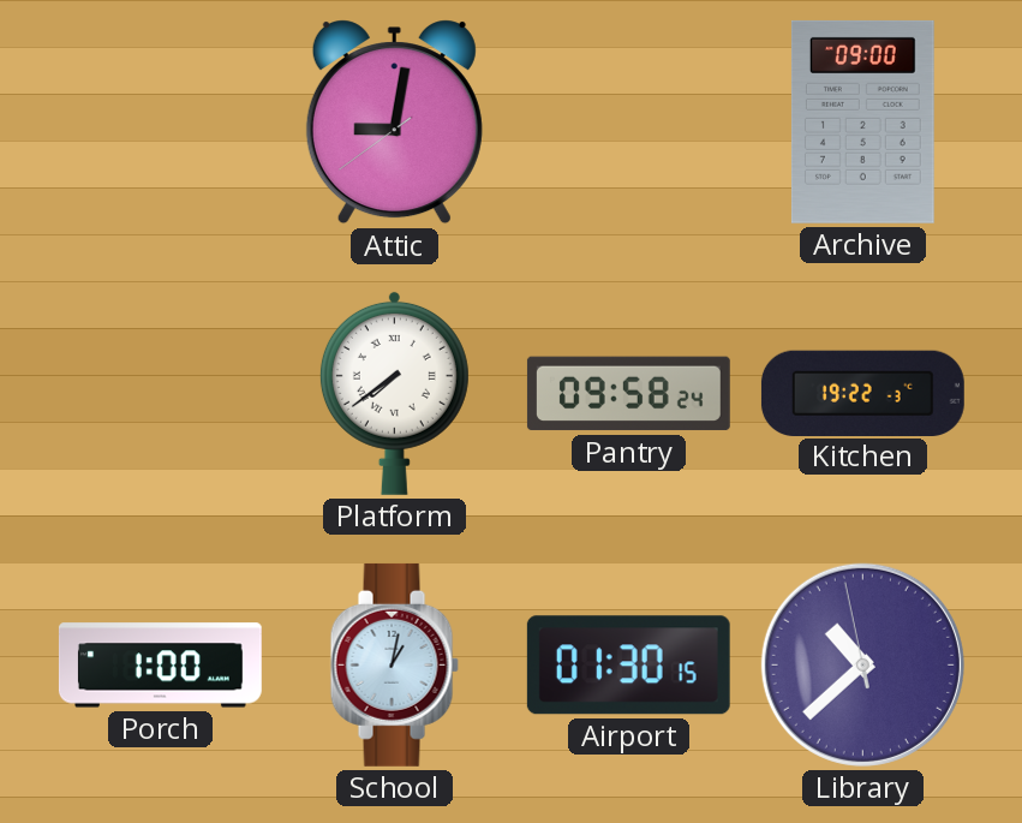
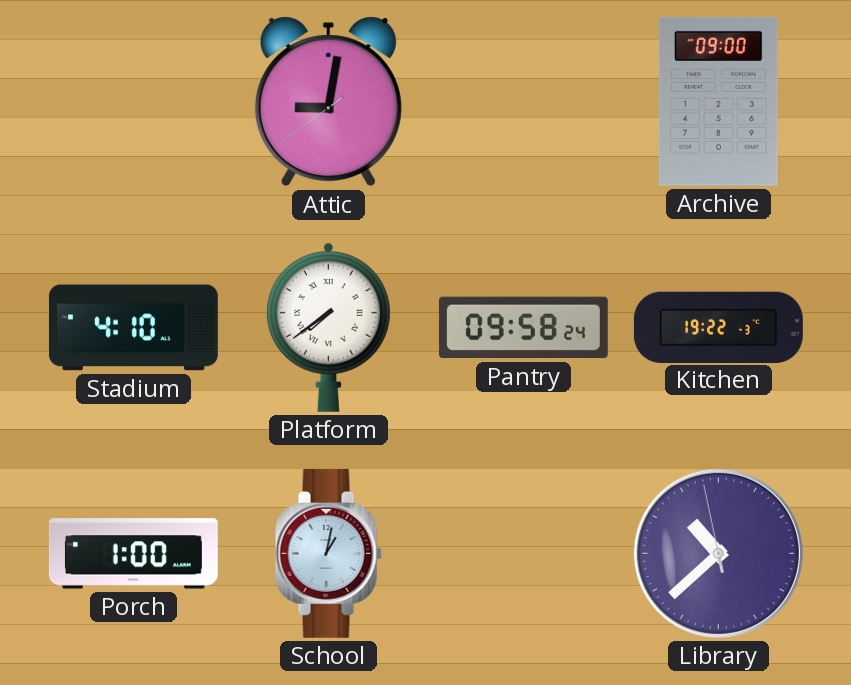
Stadium: none -> 4:10 (133, 328)
Airport: 01:30 -> none (628, 666)
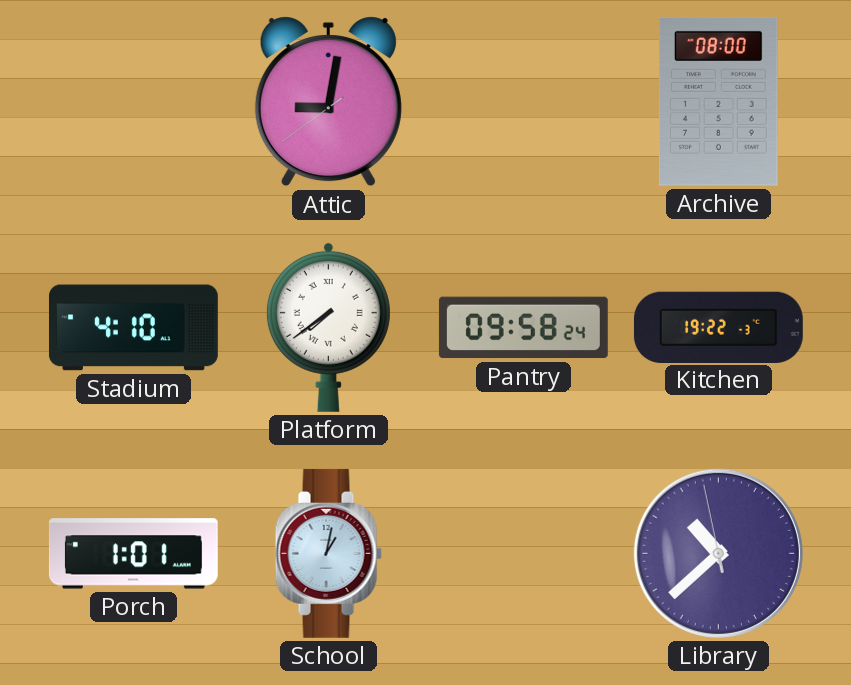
Archive: 09:00 -> 08:00 (718, 101)
Porch: 1:00 -> 1:01 (133, 554)
